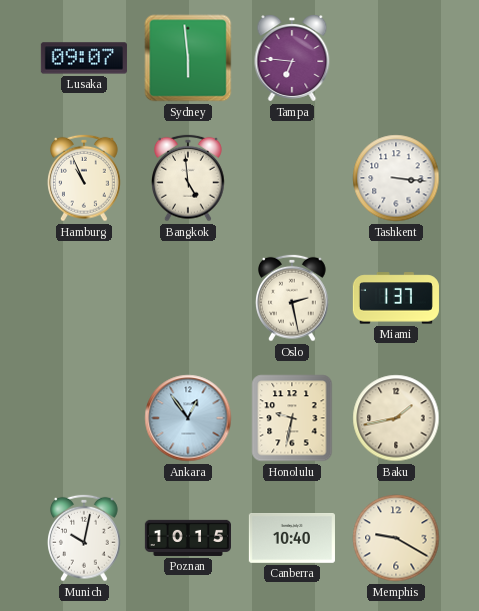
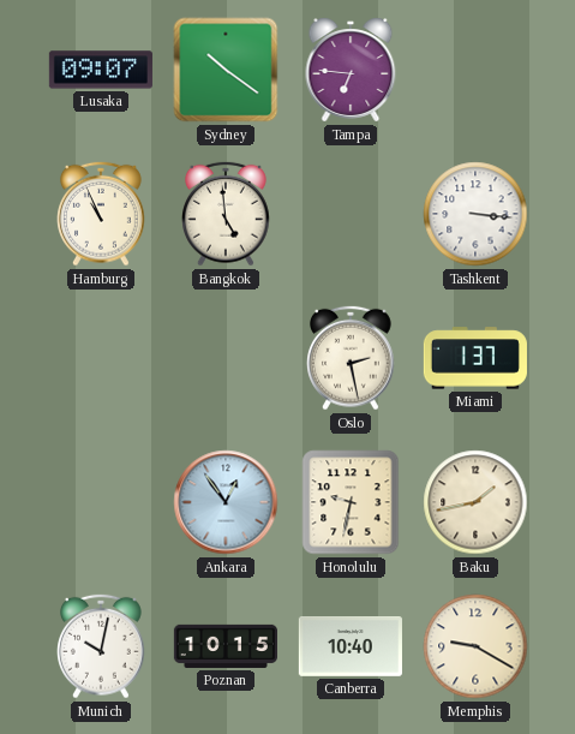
Sydney: 5:59 -> 10:21 (226, 70)
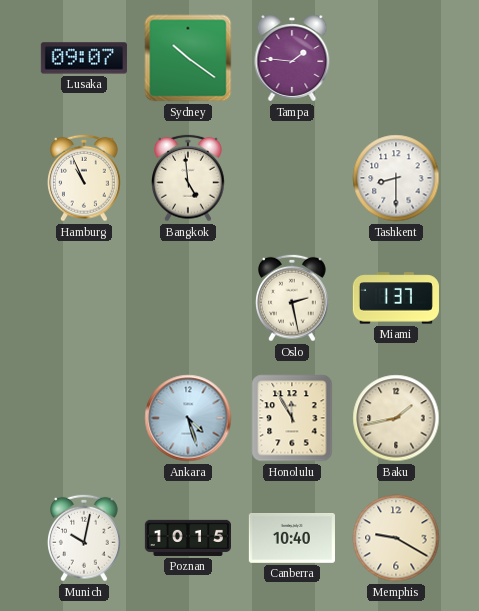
Tampa: 6:46 -> 1:46 (292, 58)
Tashkent: 3:16 -> 8:30 (396, 178)
Ankara: 12:54 -> 4:27 (188, 418)
Honolulu: 9:32 -> 11:55 (292, 418)
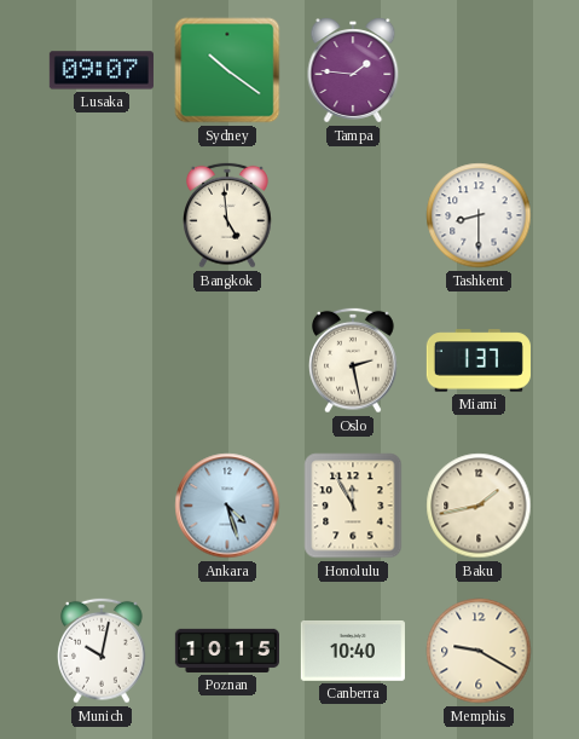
Hamburg: 10:56 -> none (85, 178)
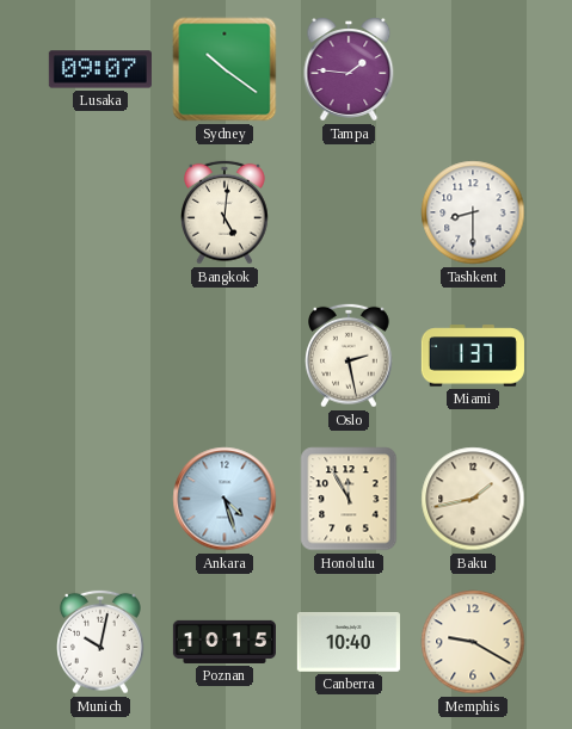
Bangkok: 4:59 -> 5:01 (226, 212)
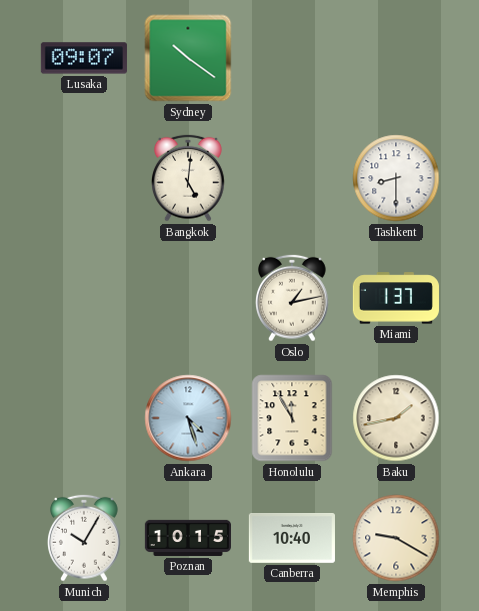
Tampa: 1:46 -> none (349, 69)
Oslo: 2:28 -> 1:13 (293, 298)
Munich: 10:02 -> 10:05 (85, 538)
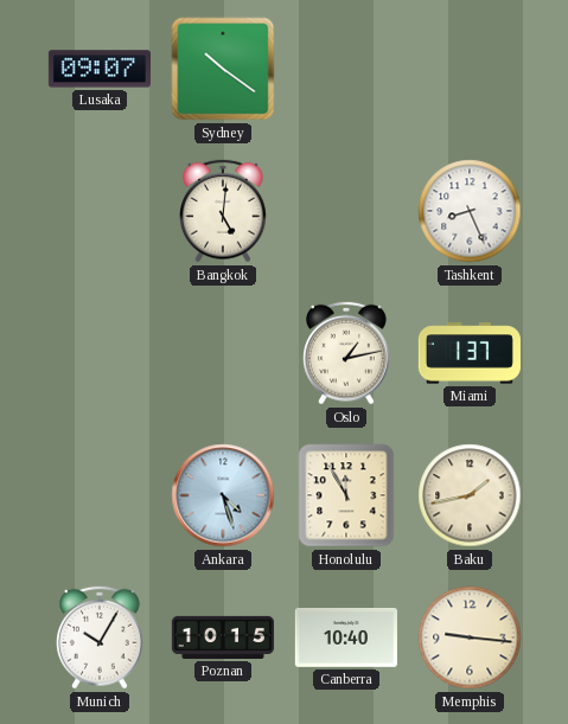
Tashkent: 8:30 -> 8:26 (470, 211)
Memphis: 9:20 -> 9:16 (470, 637)
